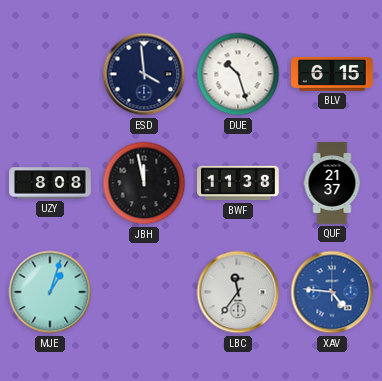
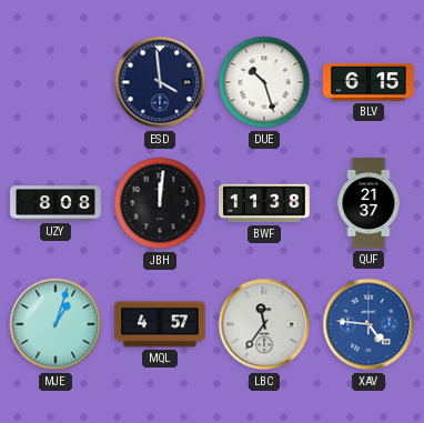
JBH: 11:58 -> 12:01 (160, 203)
MQL: none -> 4:57 (160, 324)
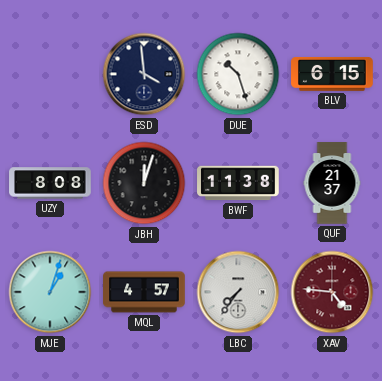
JBH: 12:01 -> 12:03 (144, 183)
LBC: 11:36 -> 7:36 (238, 292)
XAV dial: blue -> burgundy (332, 292)
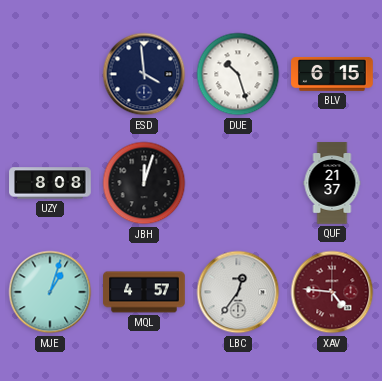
BWF: 11:38 -> none (238, 183)
LBC: 7:36 -> 12:36 (238, 292)
